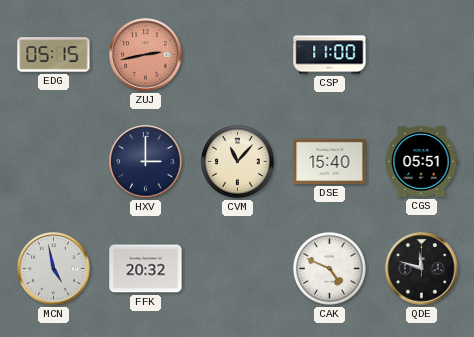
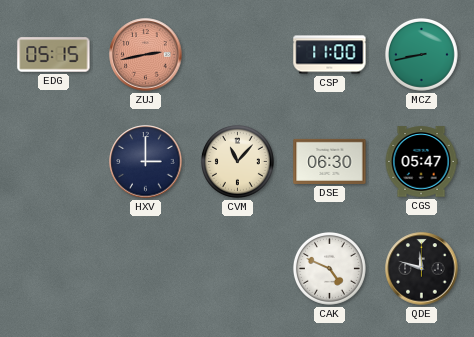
MCZ: none -> 8:43 (421, 54)
DSE: 15:40 -> 06:30 (330, 161)
CGS: 05:51 -> 05:47 (421, 162)
MCN: 4:58 -> none (54, 269)
FFK: 20:32 -> none (146, 269)
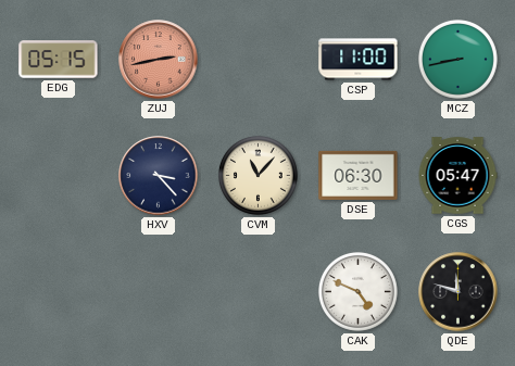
HXV: 3:00 -> 3:23 (159, 176)
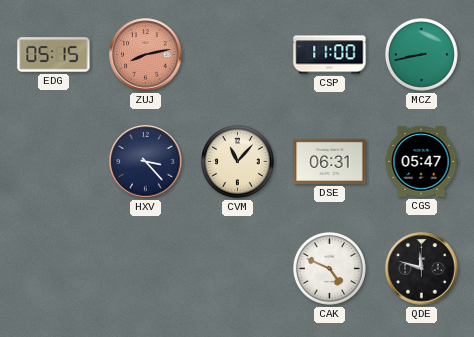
ZUJ: 2:43 -> 8:13 (146, 55)
DSE: 06:30 -> 06:31 (330, 161)
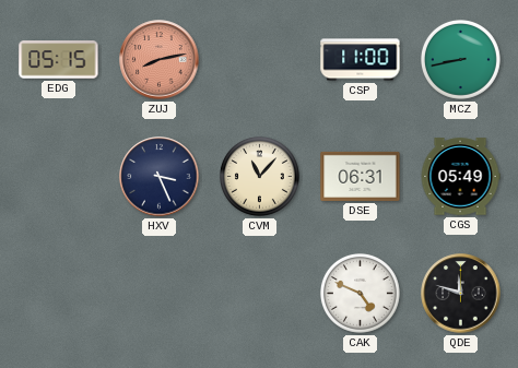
HXV: 3:23 -> 3:26 (160, 177)
CGS: 05:47 -> 05:49 (460, 177)
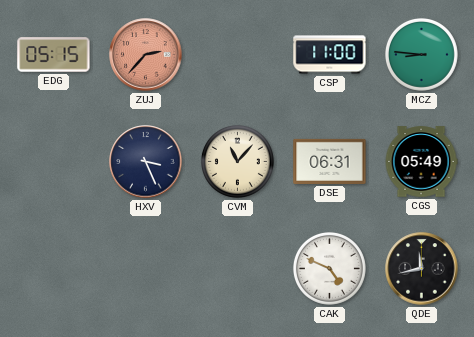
ZUJ: 8:13 -> 2:37 (146, 55)
MCZ: 8:43 -> 8:46 (421, 54)
QDE: 11:48 -> 11:43 (422, 269)
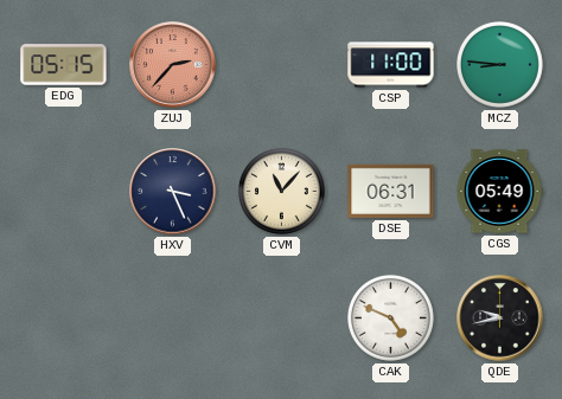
QDE: 11:43 -> 9:43 (500, 318)
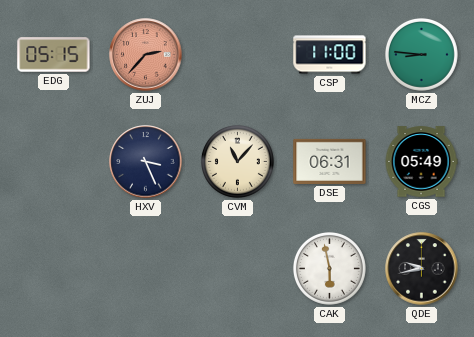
CAK: 4:49 -> 5:58 (329, 268)
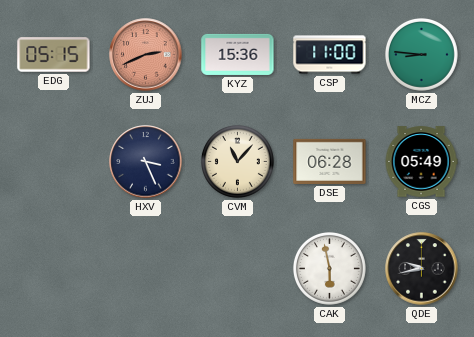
ZUJ: 2:37 -> 2:41 (146, 55)
KYZ: none -> 15:36 (238, 54)
DSE: 06:31 -> 06:28 (330, 161)
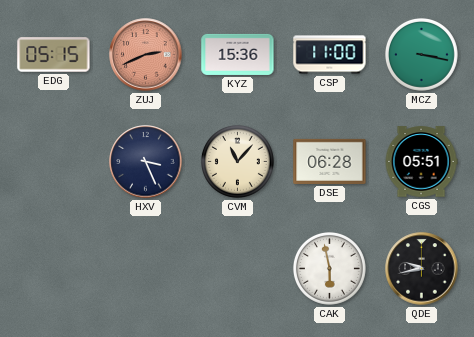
MCZ: 8:46 -> 3:17 (421, 54)
CGS: 05:49 -> 05:51 (421, 162)
